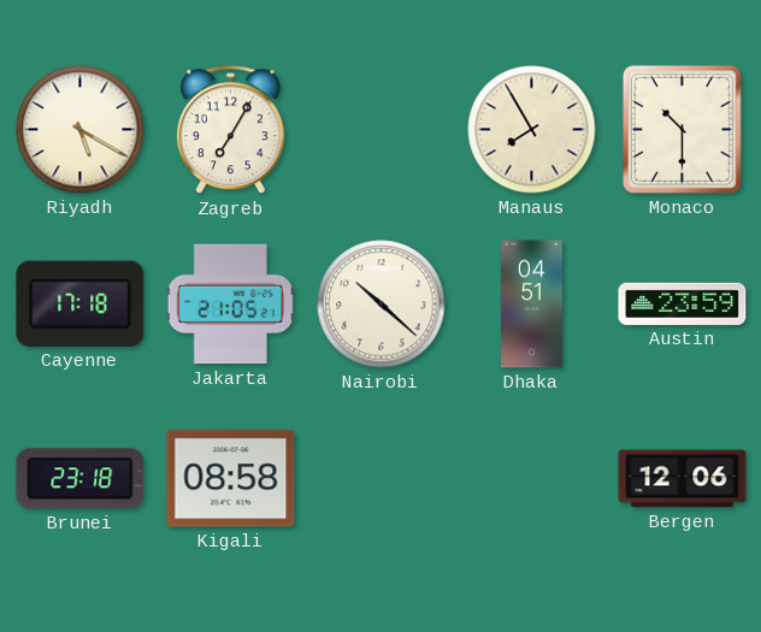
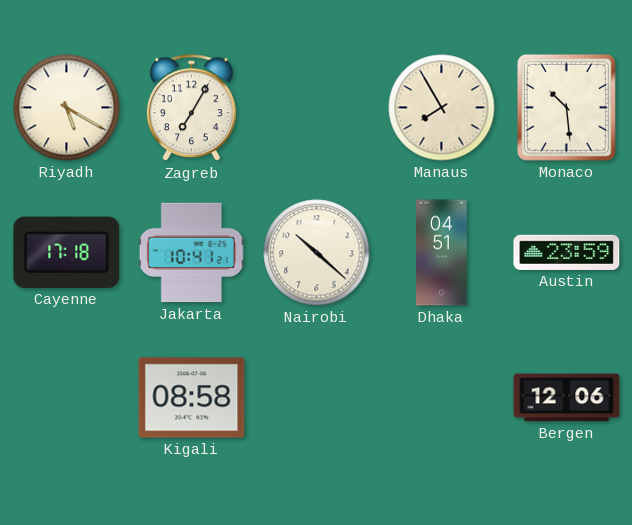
Monaco: 10:30 -> 10:29 (566, 107)
Jakarta: 21:05 -> 10:41 (191, 253)
Brunei: 23:18 -> none (81, 479)
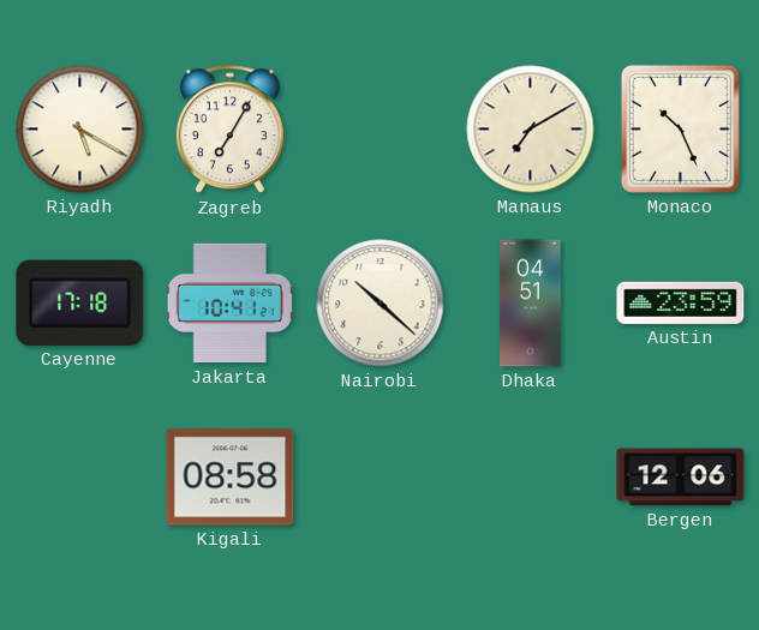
Manaus: 7:55 -> 7:10 (531, 130)
Monaco: 10:29 -> 10:26 (680, 128)
